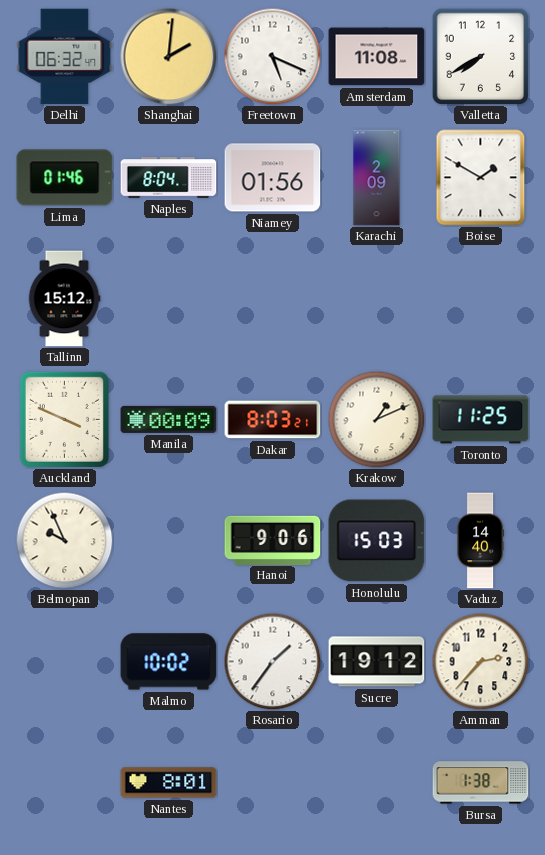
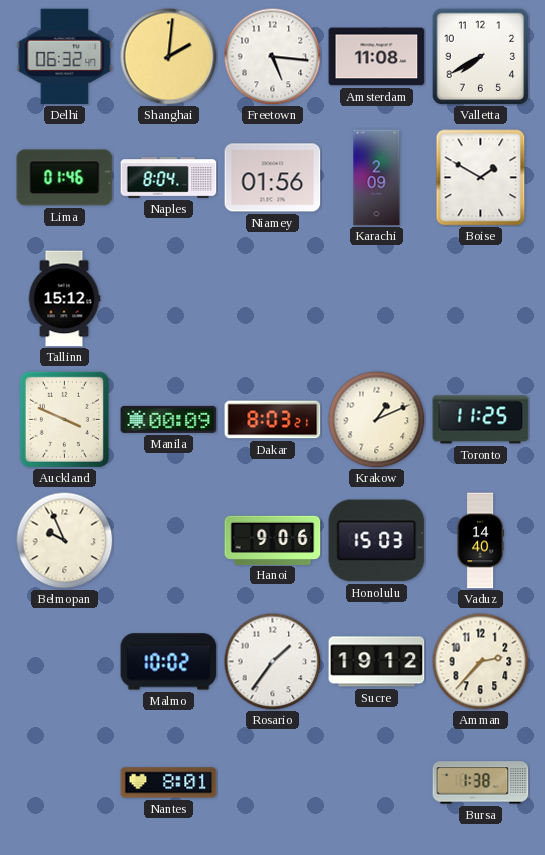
Freetown: 5:19 -> 5:16 (272, 56)
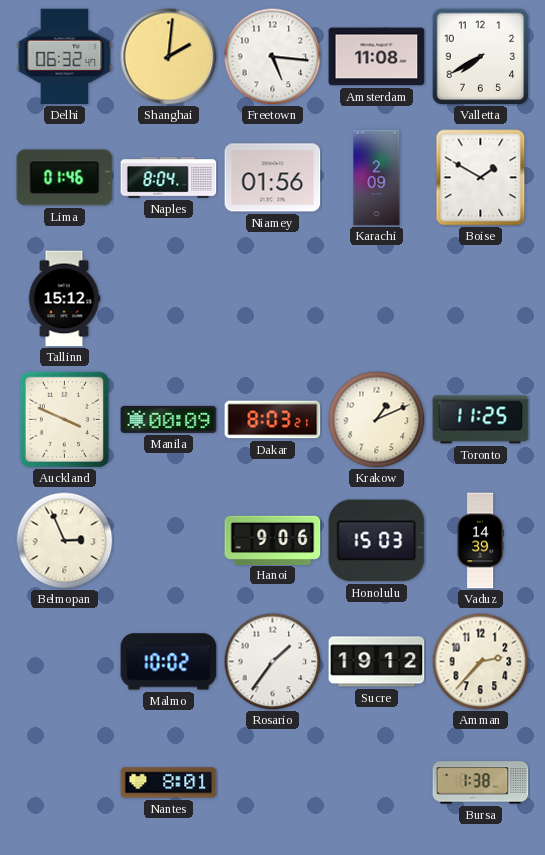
Belmopan: 9:56 -> 2:56 (64, 540)
Vaduz: 14:40 -> 14:39 (480, 541)
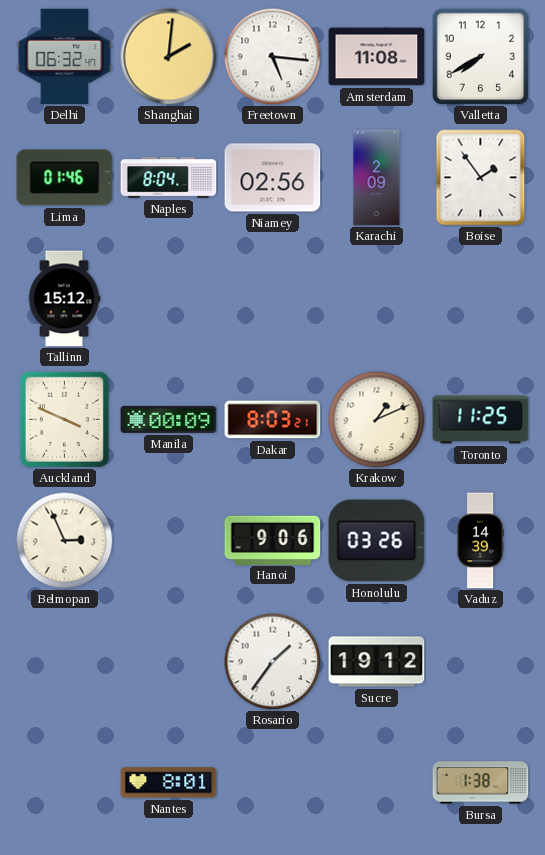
Niamey: 01:56 -> 02:56 (273, 178)
Boise: 1:50 -> 1:54 (481, 178)
Honolulu: 15:03 -> 03:26 (377, 541)
Malmo: 10:02 -> none (169, 662)
Amman: 2:37 -> none (480, 661)
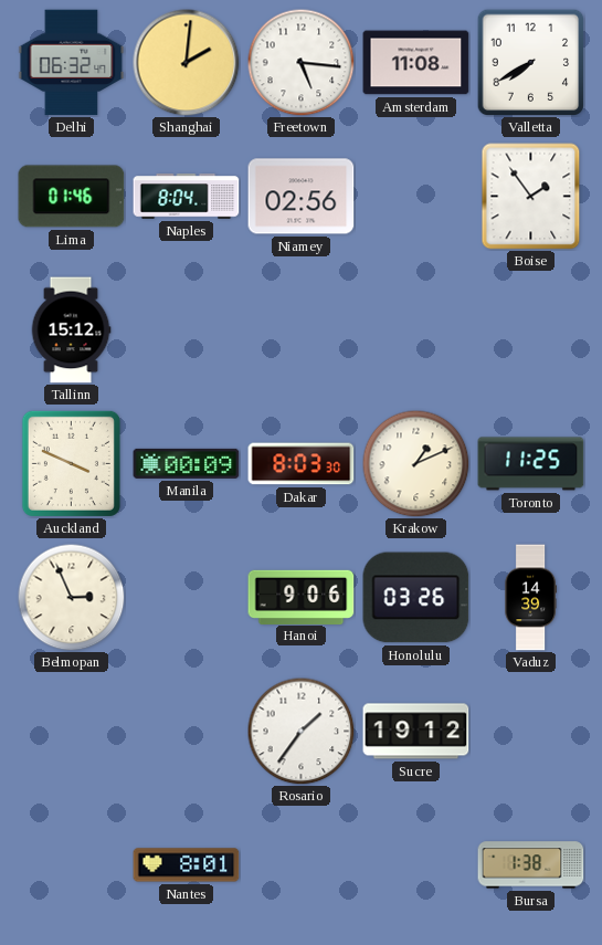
Karachi: 2:09 -> none (377, 178)
Dakar: 8:03:21 -> 8:03:30 (302, 464)
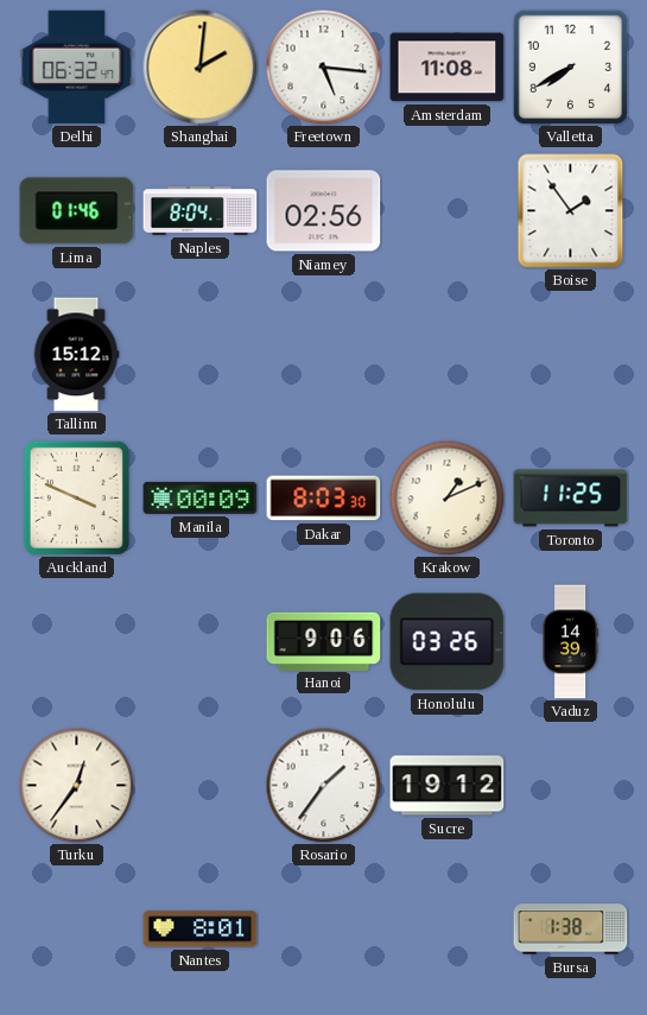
Belmopan: 2:56 -> none (71, 597)
Turku: none -> 12:36 (76, 785)
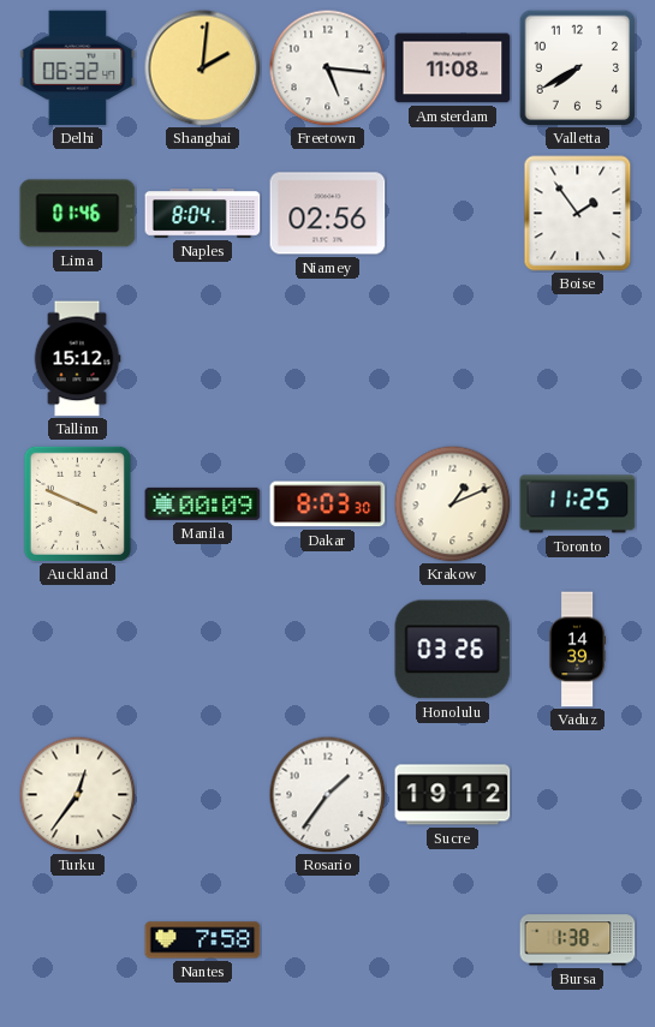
Hanoi: 9:06 -> none (324, 641)
Nantes: 8:01 -> 7:58 (203, 941)
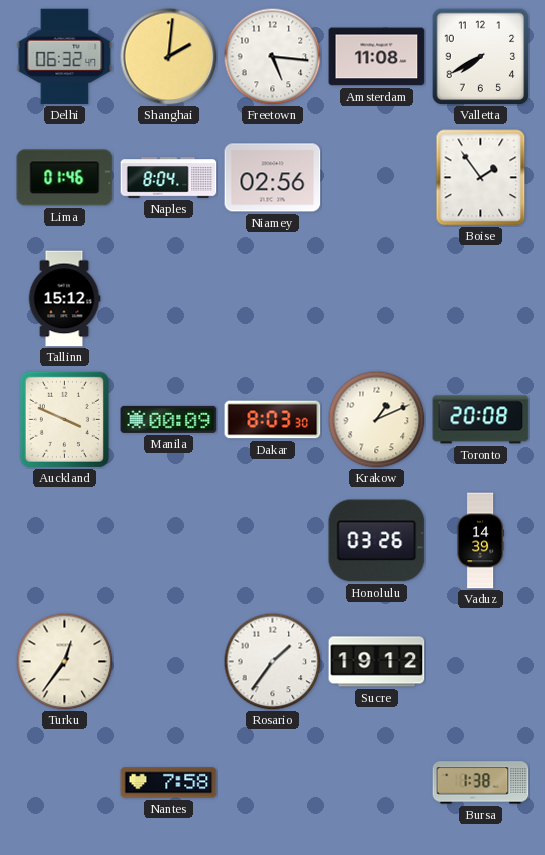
Toronto: 11:25 -> 20:08 (481, 420)
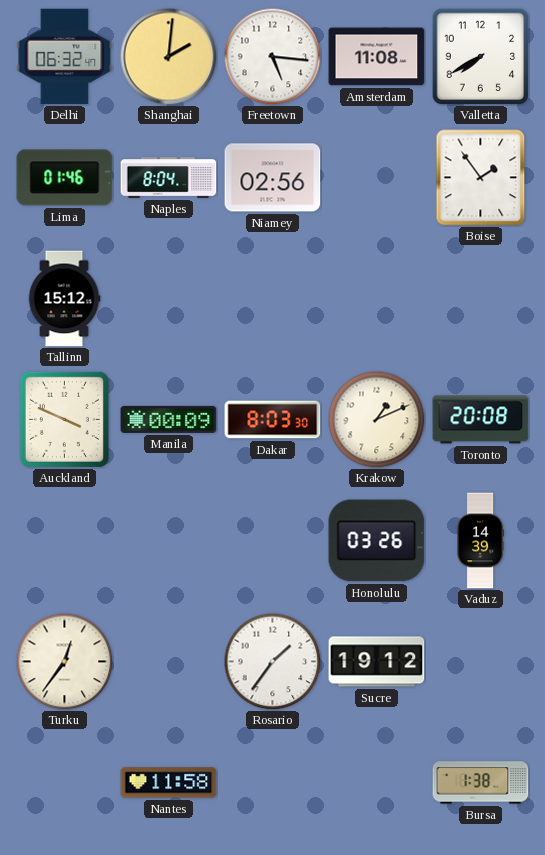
Nantes: 7:58 -> 11:58 (169, 783)
